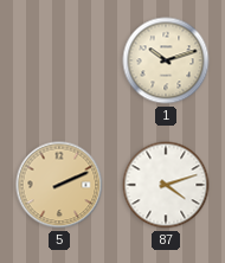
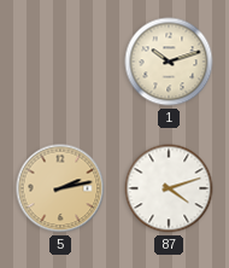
5: 2:11 -> 2:13 (60, 188)
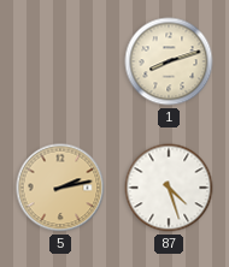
1: 10:12 -> 8:12 (169, 61)
87: 4:12 -> 4:27 (169, 188)
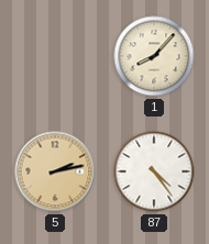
1: 8:12 -> 8:07 (154, 56)
87: 4:27 -> 4:24 (154, 171)
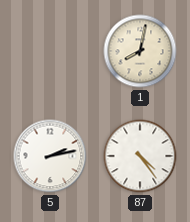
1: 8:07 -> 8:02 (140, 51)
5 dial: champagne -> white (50, 156)
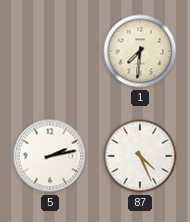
1: 8:02 -> 7:31 (140, 51)
87: 4:24 -> 4:26 (140, 156)
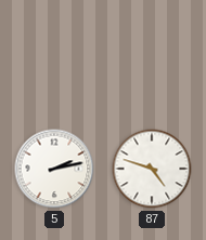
1: 7:31 -> none (140, 51)
87: 4:26 -> 4:48 (152, 169)
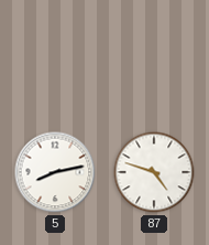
5: 2:13 -> 8:13 (55, 172)
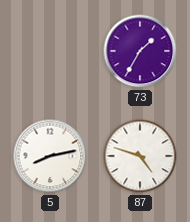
73: none -> 1:35 (140, 51)
